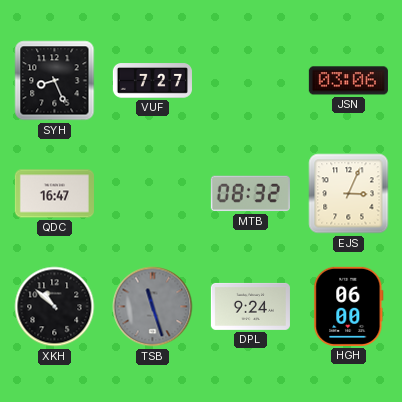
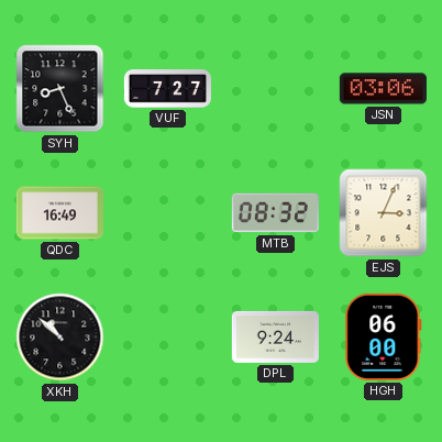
QDC: 16:47 -> 16:49 (59, 213)
TSB: 11:27 -> none (153, 307)
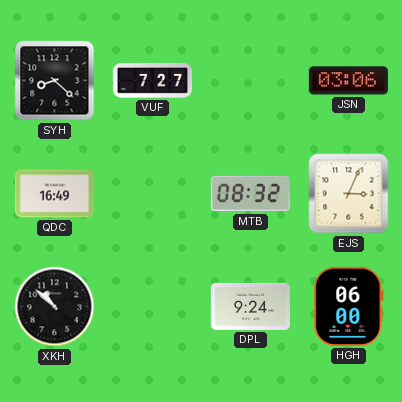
SYH: 8:26 -> 8:22 (55, 81)
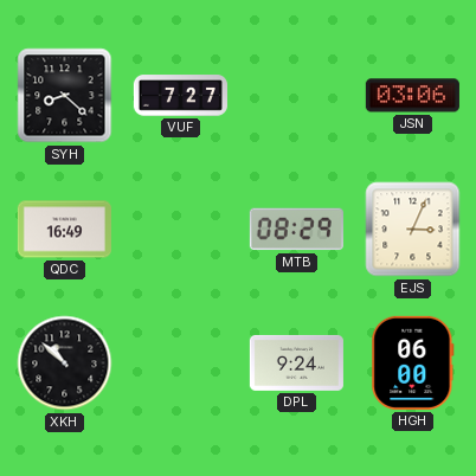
MTB: 08:32 -> 08:29 (296, 230)
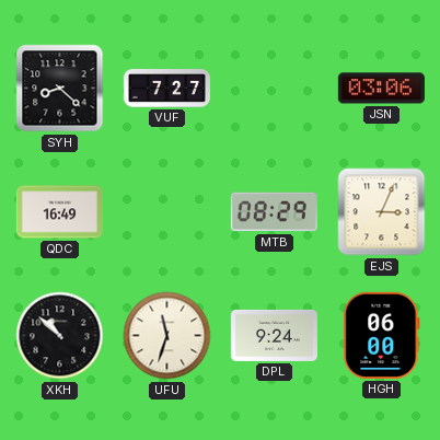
UFU: none -> 11:33 (167, 336)
